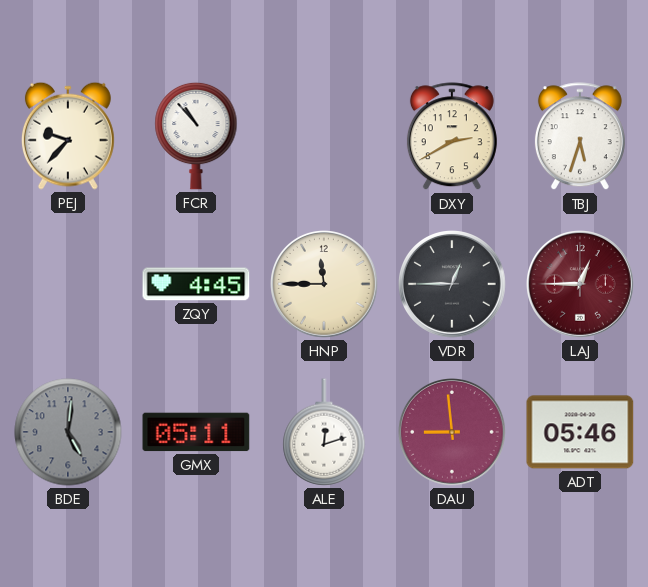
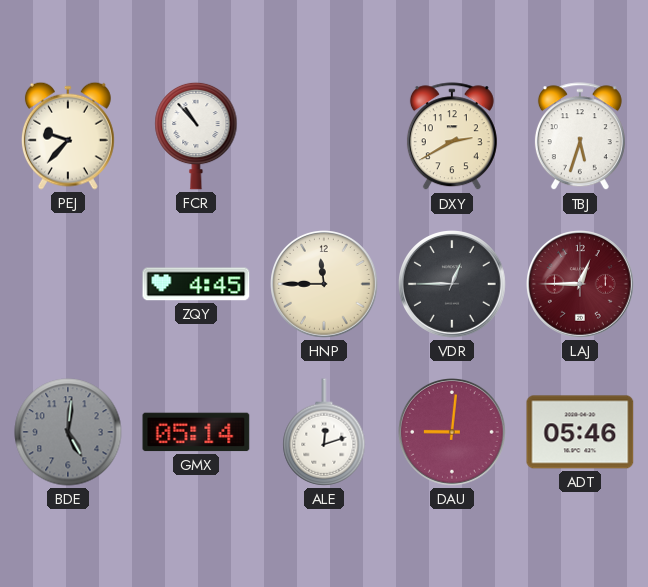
GMX: 05:11 -> 05:14 (196, 432)
DAU: 8:59 -> 9:01 (453, 433)
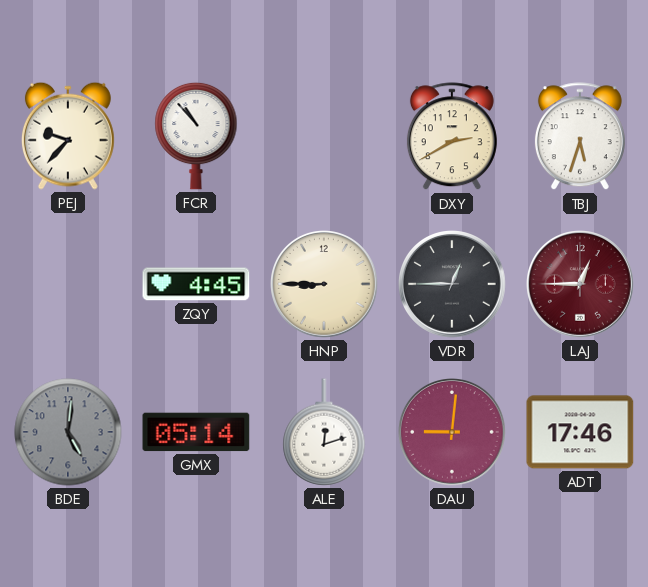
HNP: 11:45 -> 8:45 (325, 285)
ADT: 05:46 -> 17:46 (580, 432)
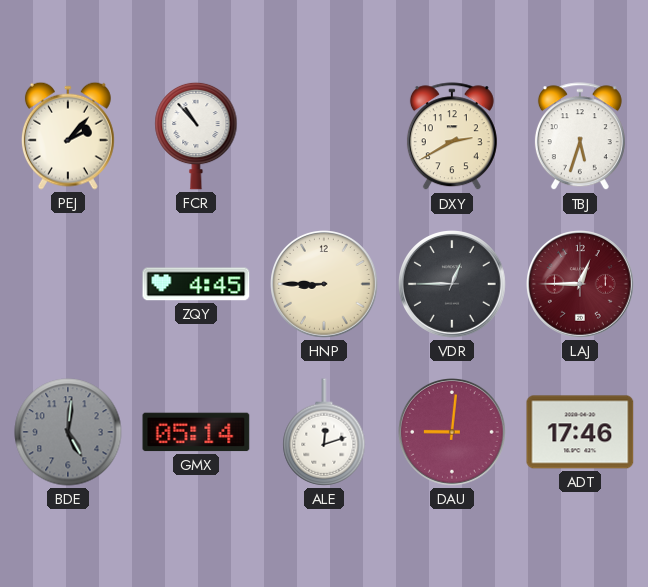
PEJ: 9:37 -> 2:07 (68, 136)
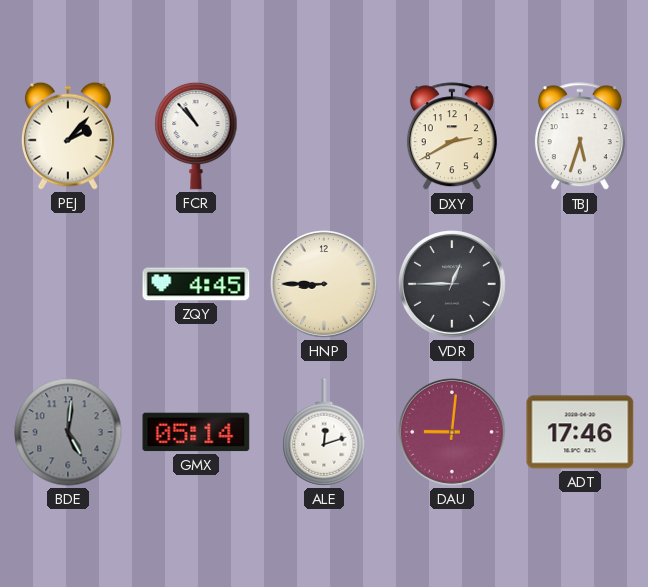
LAJ: 12:45 -> none (581, 285)
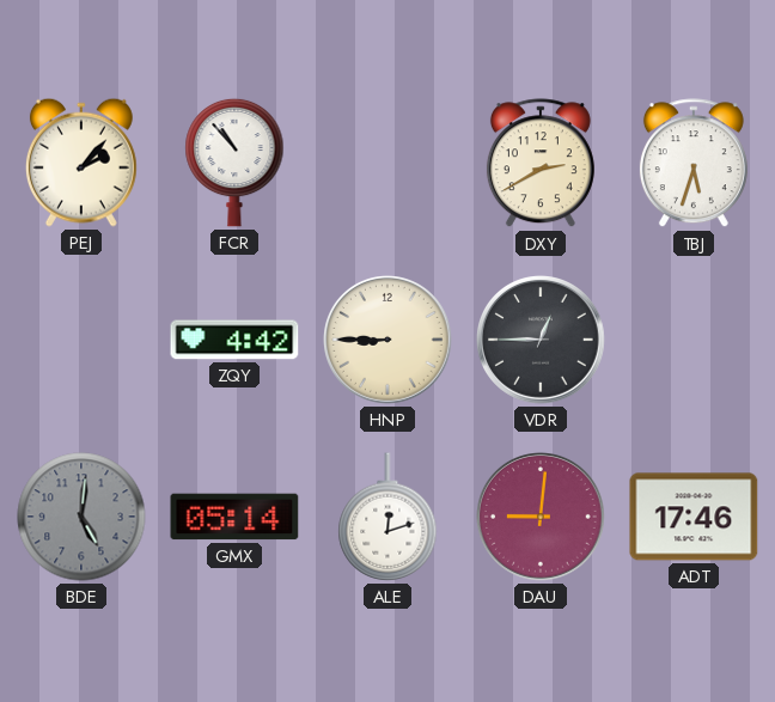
ZQY: 4:45 -> 4:42 (234, 340)
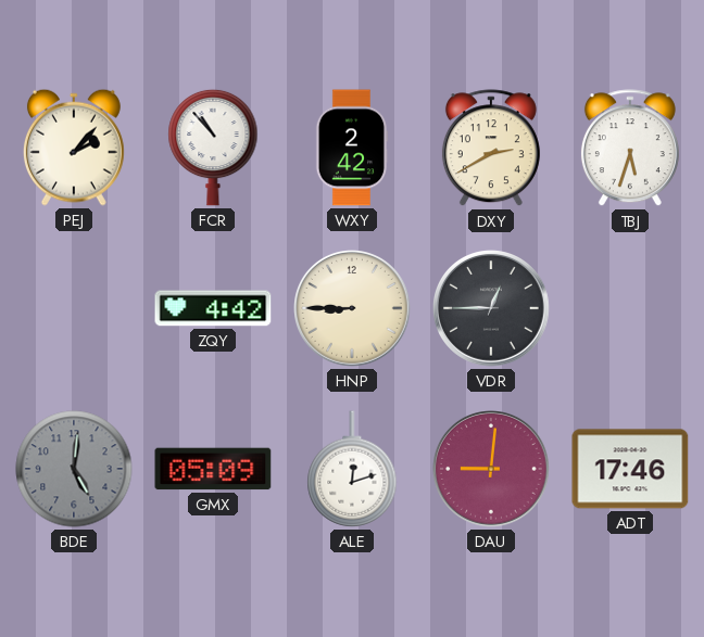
WXY: none -> 2:42 (352, 148)
GMX: 05:14 -> 05:09 (213, 469)
